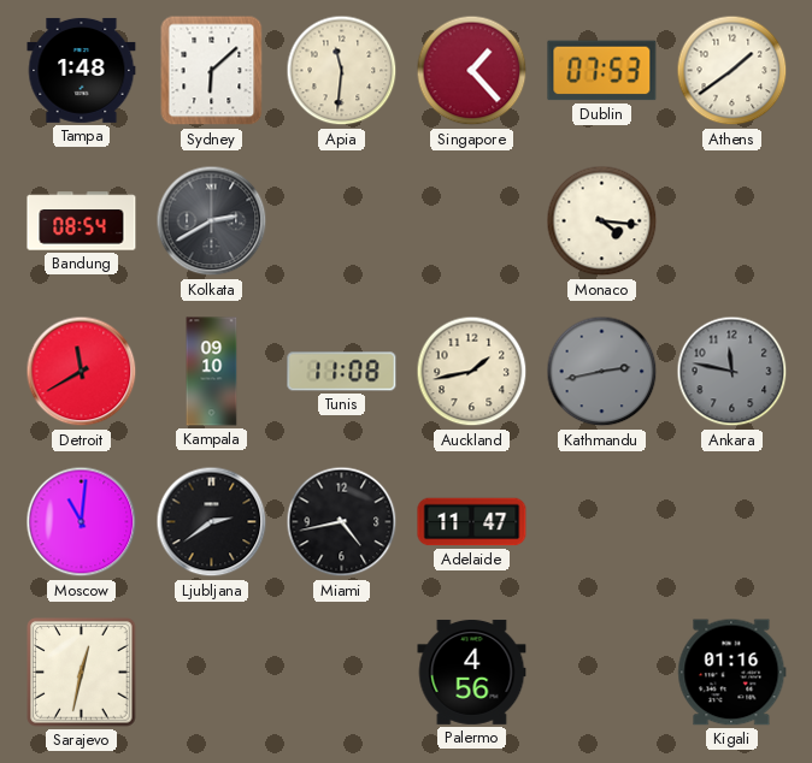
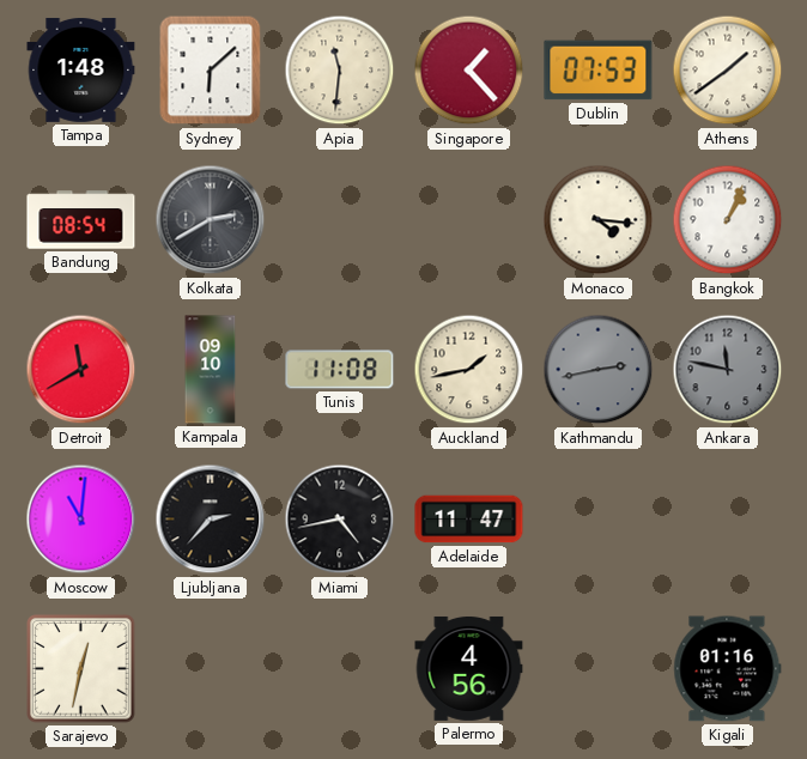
Bangkok: none -> 1:04 (728, 220)
Ljubljana: 2:39 -> 2:37 (211, 520)
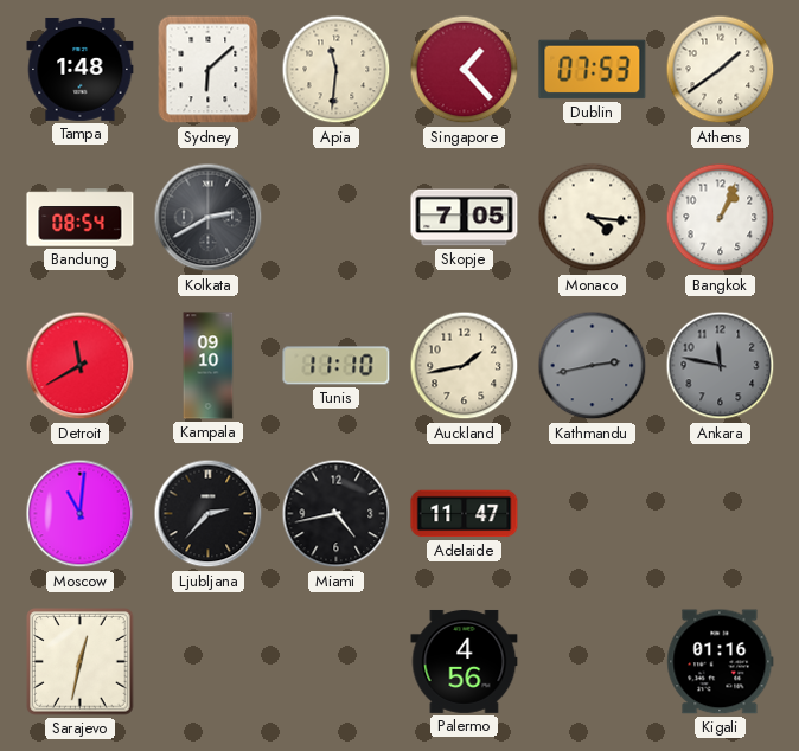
Skopje: none -> 7:05 (465, 218)
Tunis: 11:08 -> 11:10 (337, 366)
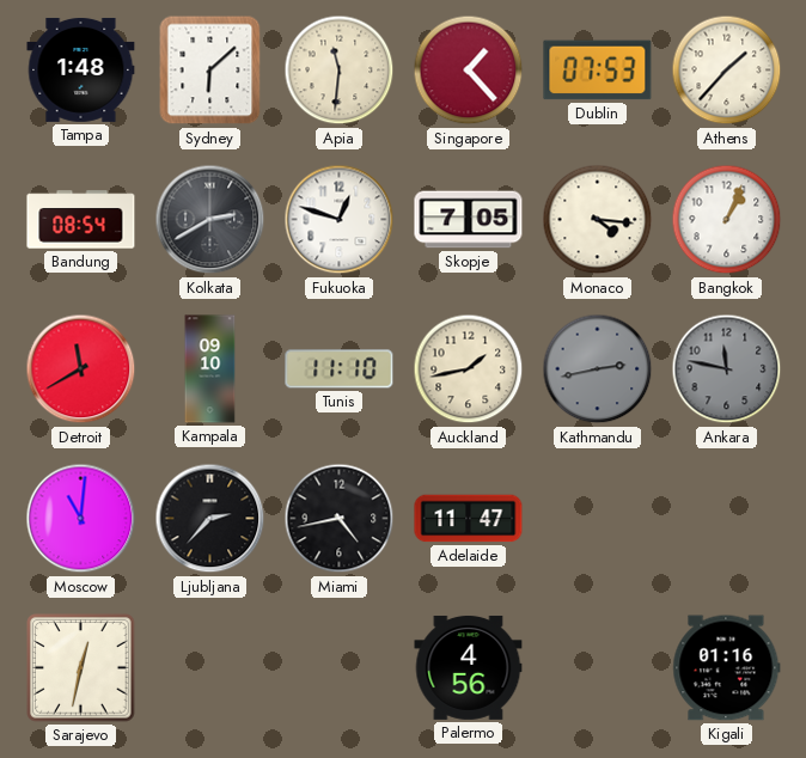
Athens: 1:39 -> 1:37 (727, 71)
Fukuoka: none -> 12:48 (340, 220)
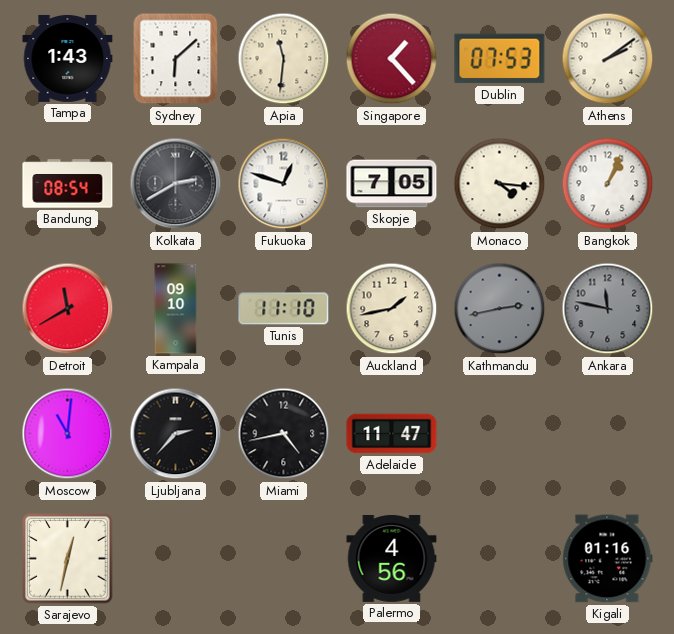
Tampa: 1:48 -> 1:43 (68, 58)
Athens: 1:37 -> 2:09 (608, 59)
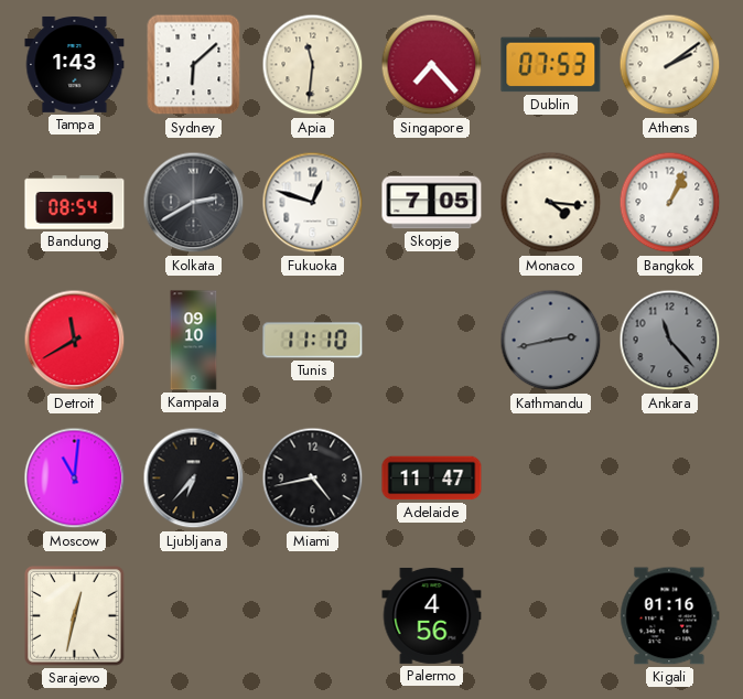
Singapore: 1:23 -> 7:23 (432, 65)
Auckland: 1:43 -> none (392, 309)
Ankara: 11:47 -> 11:23 (670, 341)
Ljubljana: 2:37 -> 6:37 (194, 478)
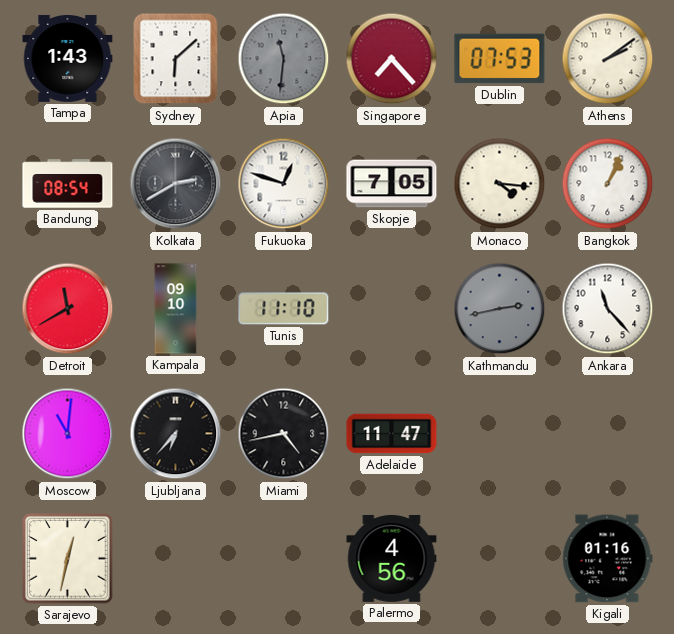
Apia dial: cream -> grey (284, 59)
Ankara dial: grey -> white (608, 309)
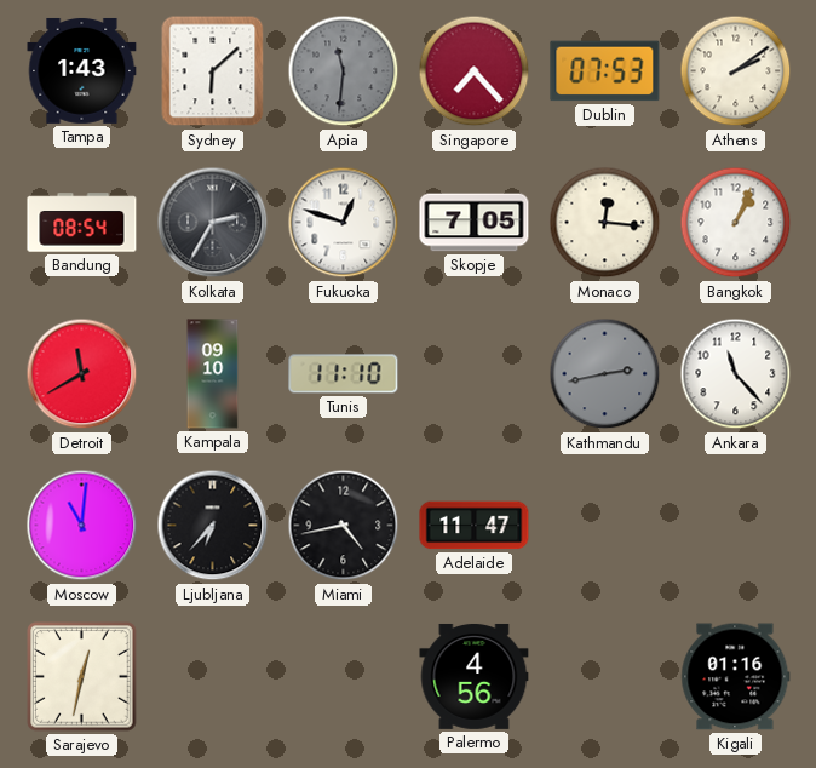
Kolkata: 2:40 -> 2:35 (213, 223)
Monaco: 4:16 -> 12:16 (605, 223)
